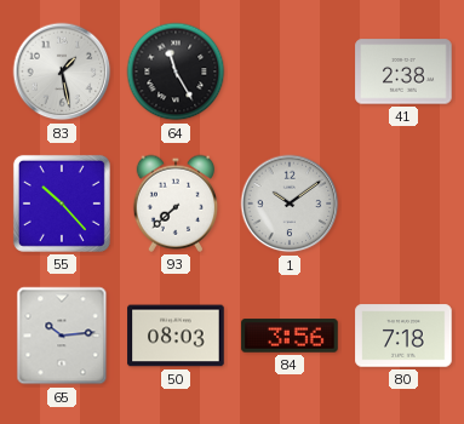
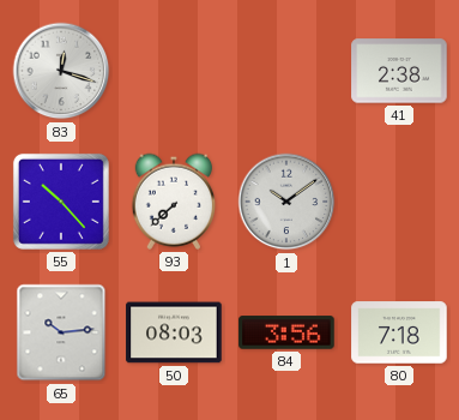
83: 1:28 -> 12:18 (61, 71)
64: 11:25 -> none (176, 71)
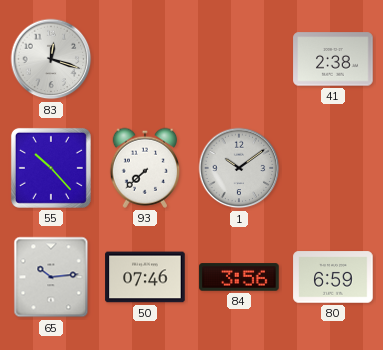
50: 08:03 -> 07:46 (145, 277)
80: 7:18 -> 6:59 (333, 277)
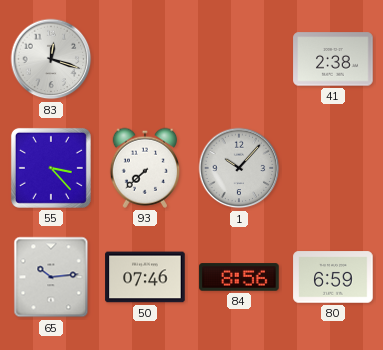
55: 10:23 -> 3:23 (51, 168)
1: 10:09 -> 10:07 (239, 168)
84: 3:56 -> 8:56 (239, 277)
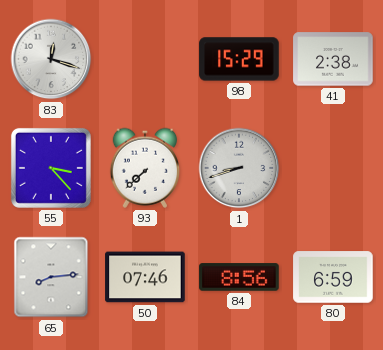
98: none -> 15:29 (239, 59)
1: 10:07 -> 8:42 (239, 168)
65: 10:14 -> 8:14 (51, 277)
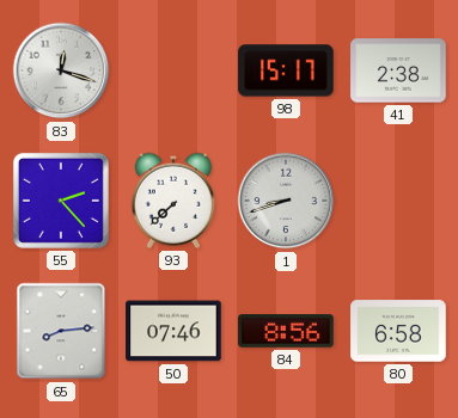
98: 15:29 -> 15:17 (286, 70)
55: 3:23 -> 2:23 (61, 201)
80: 6:59 -> 6:58 (398, 331)
